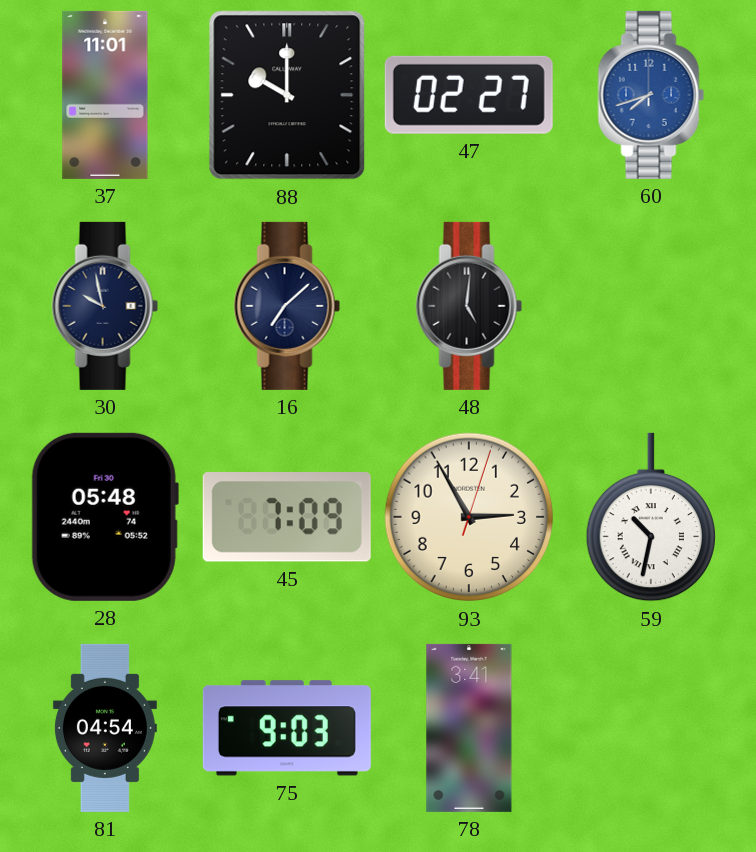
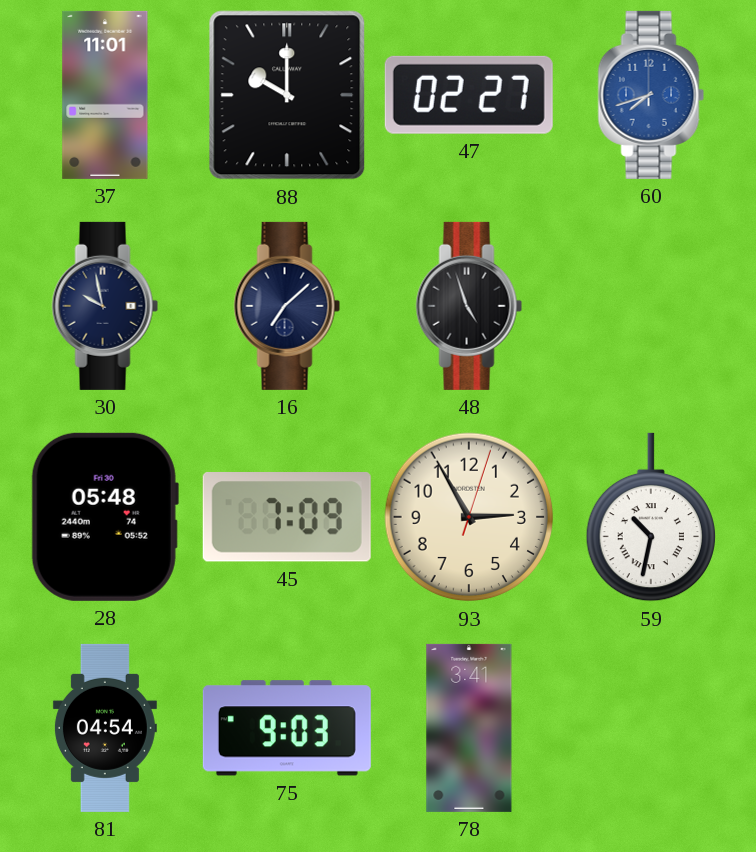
48: 5:01 -> 4:57 (469, 306)
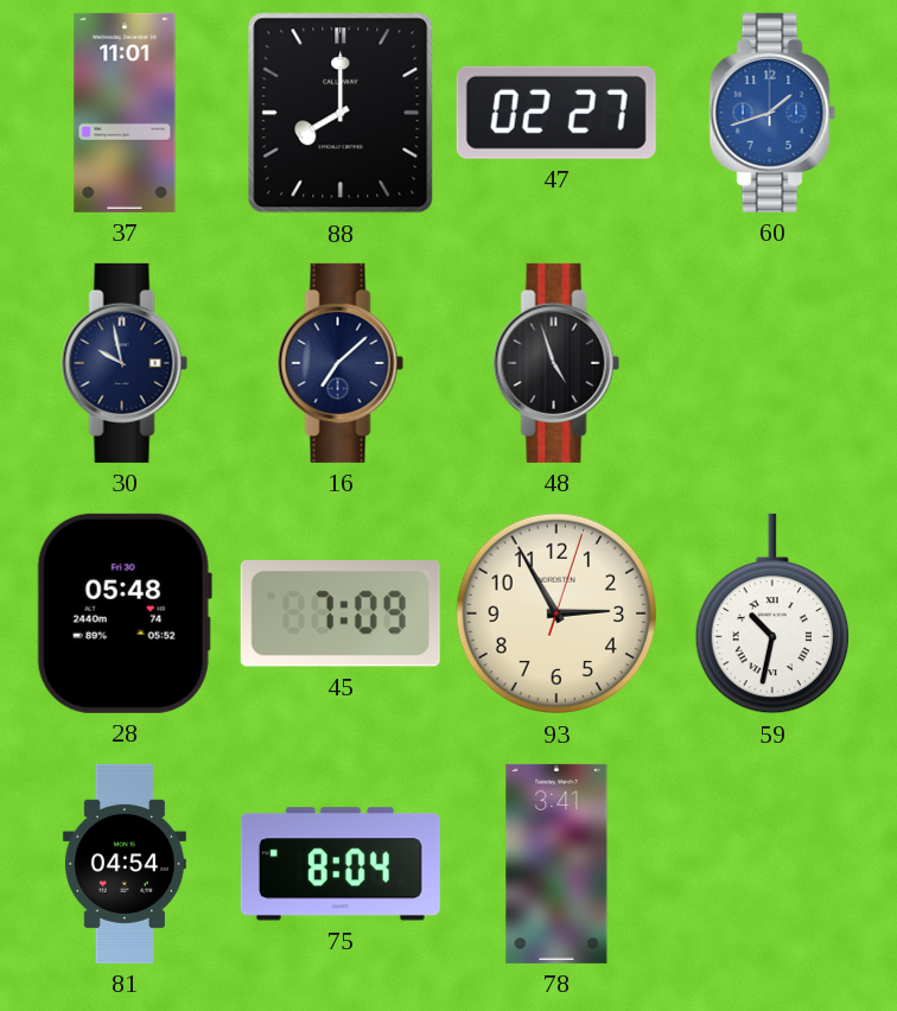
88: 10:00 -> 8:00 (341, 113)
60: 7:42 -> 1:42 (772, 113)
75: 9:03 -> 8:04 (341, 864)
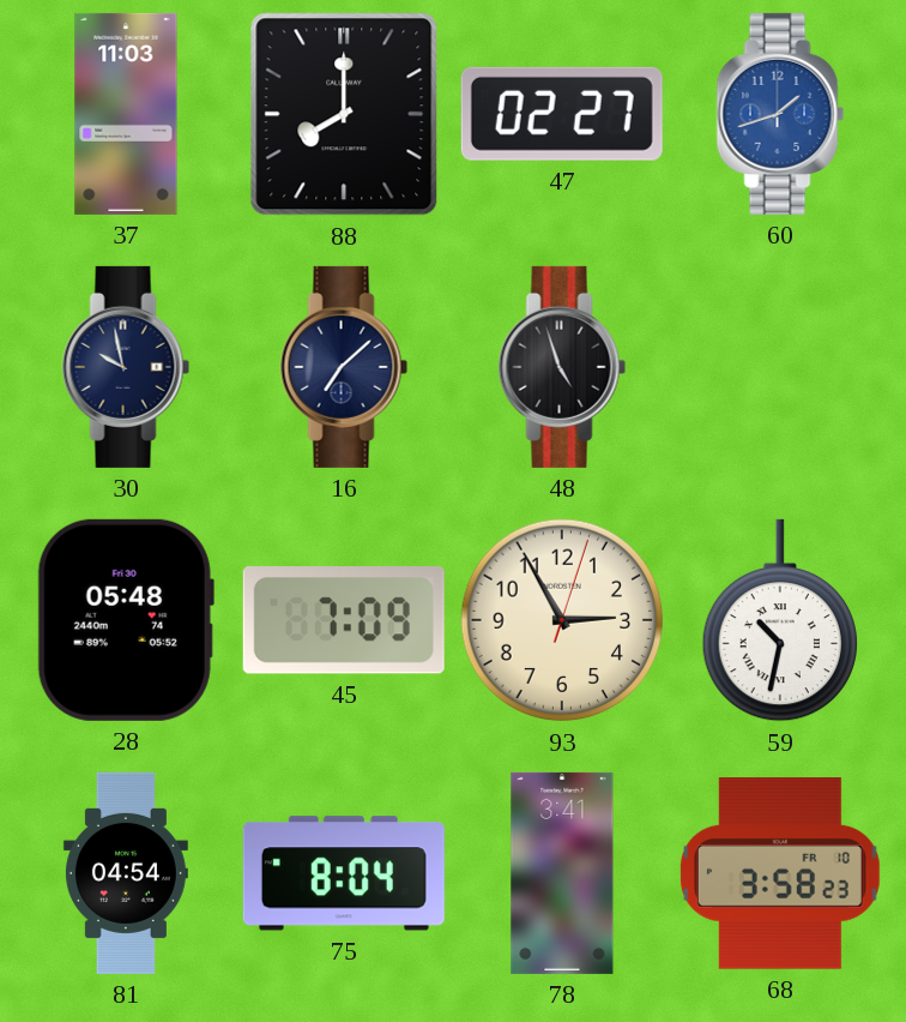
37: 11:01 -> 11:03 (126, 114)
68: none -> 3:58 (780, 873)
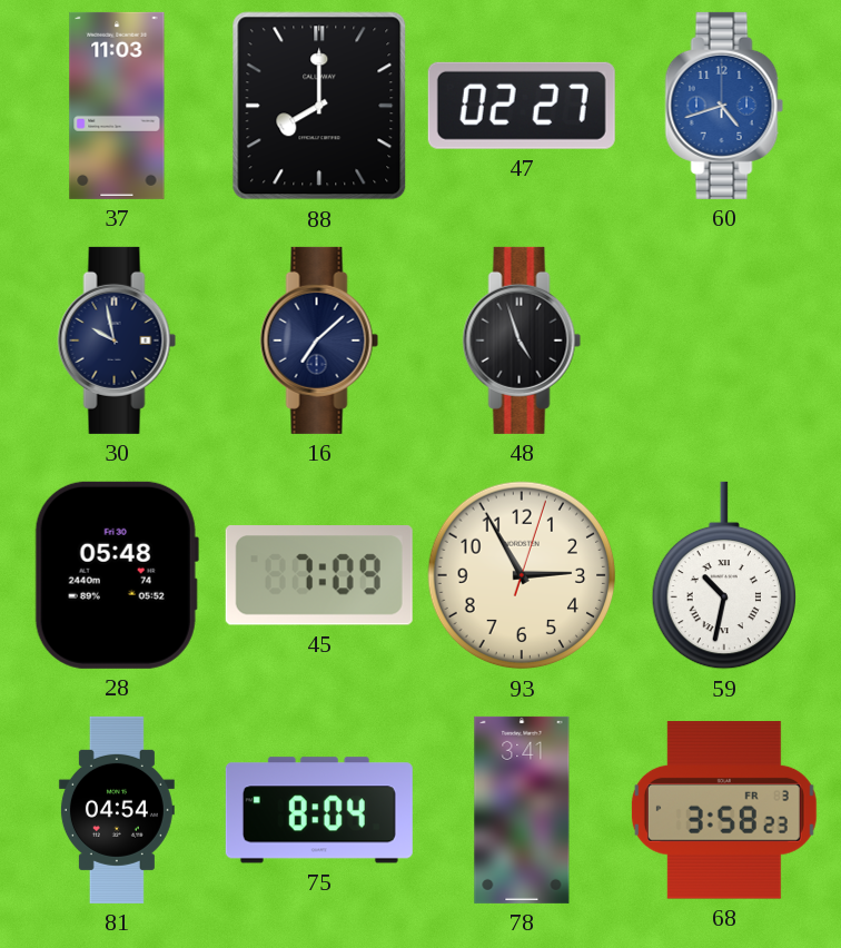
60: 1:42 -> 4:42 (724, 106)
68 date: FR 10 -> FR 3 (724, 810)
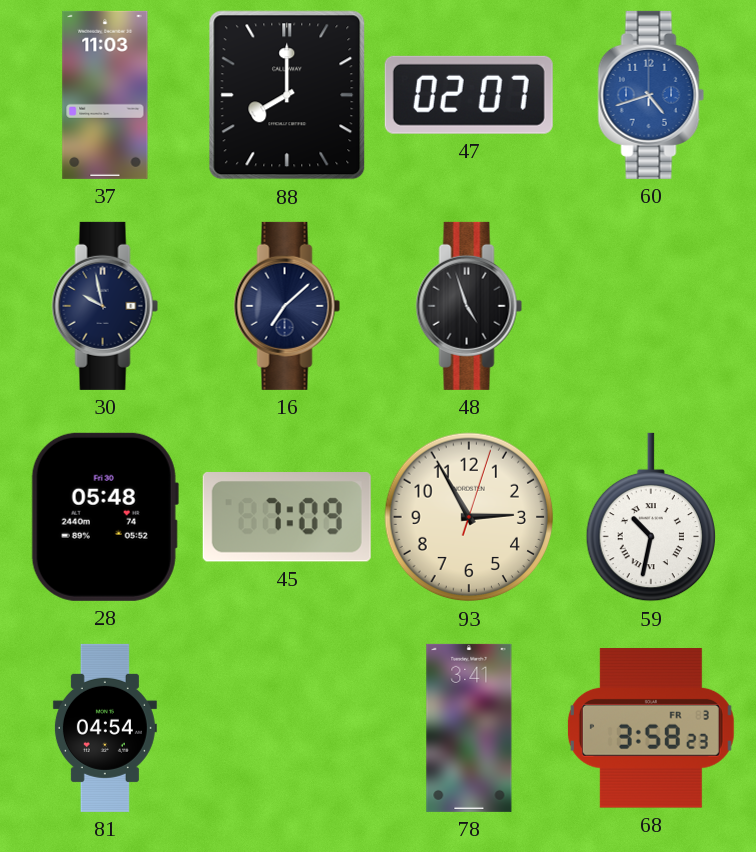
47: 02:27 -> 02:07 (469, 95)
75: 8:04 -> none (319, 810)
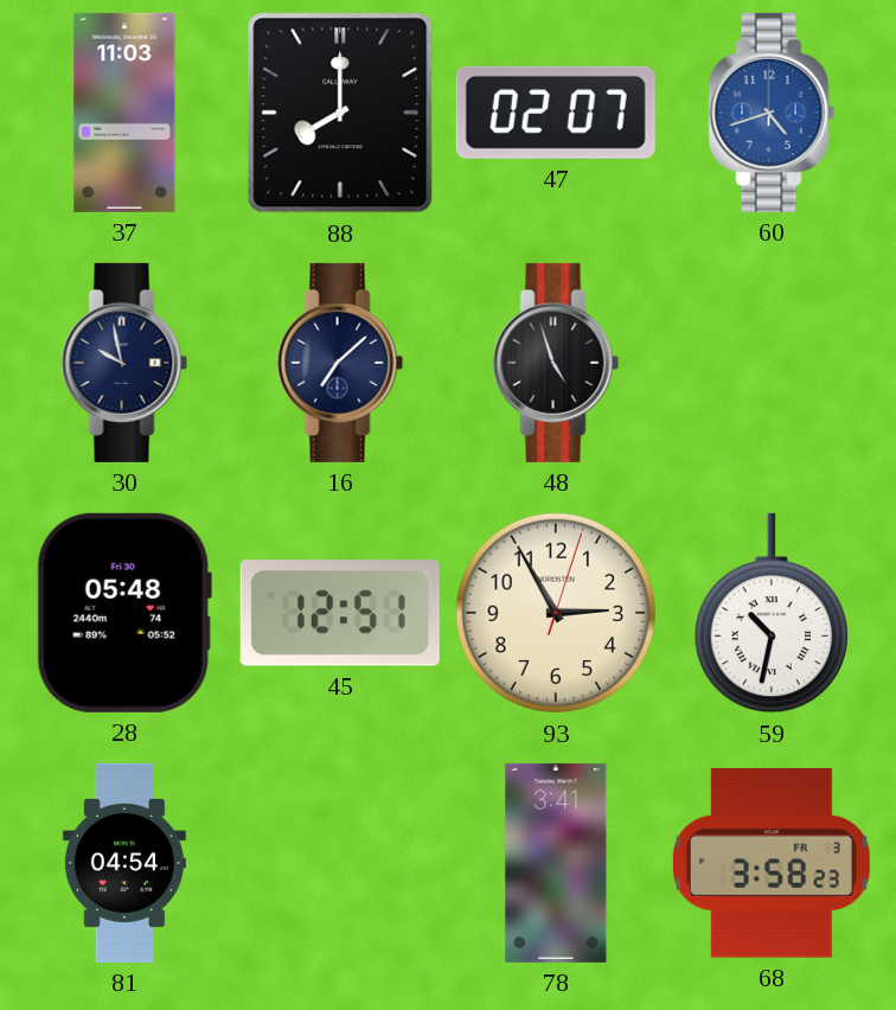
45: 7:09 -> 12:51 (340, 614)
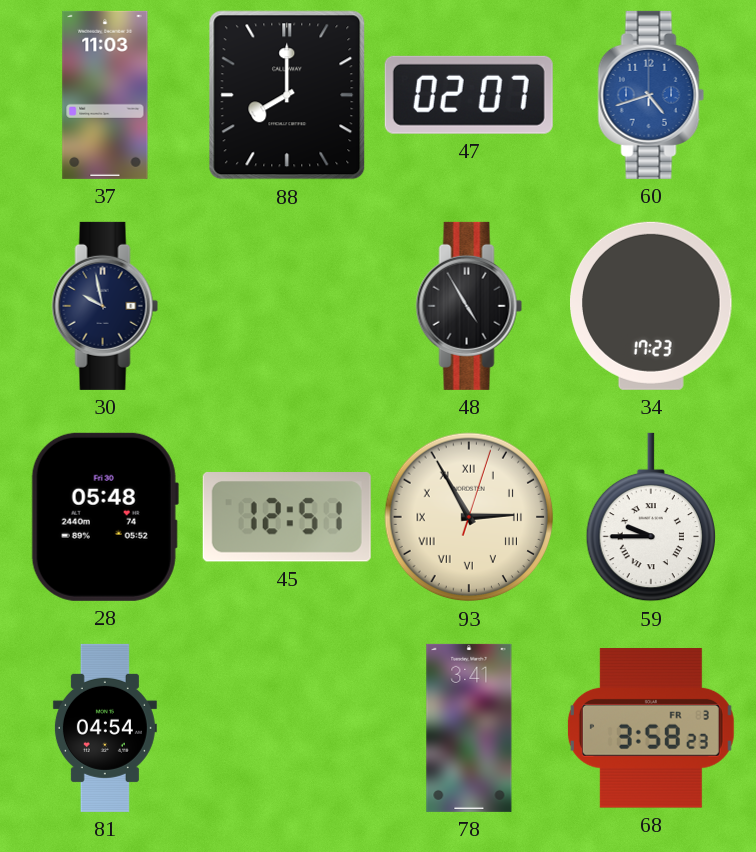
16: 7:08 -> none (340, 363)
48: 4:57 -> 4:55 (469, 306)
34: none -> 17:23 (652, 306)
93 numerals: Arabic -> Roman (469, 517)
59: 10:32 -> 9:45 (650, 517)
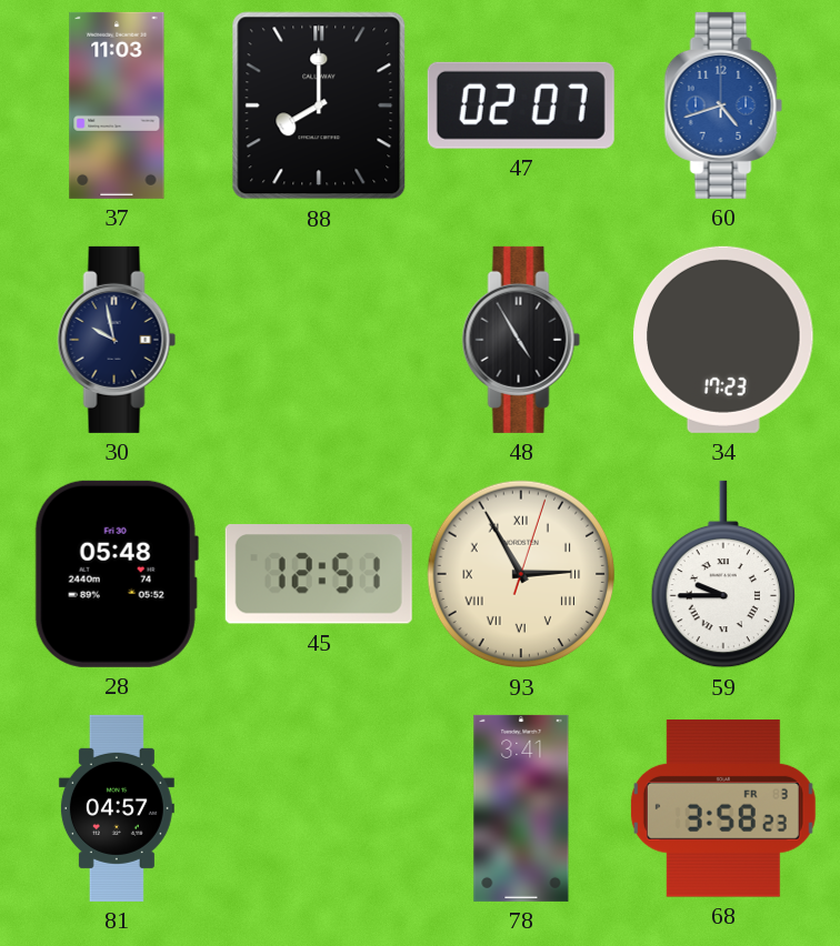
81: 04:54 -> 04:57 (117, 808)
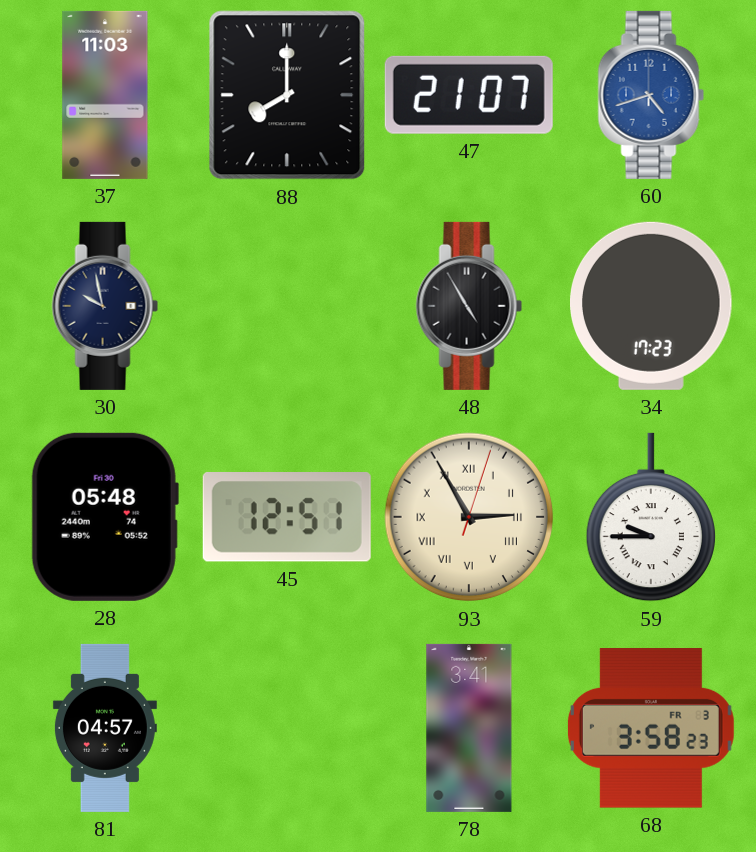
47: 02:07 -> 21:07 (469, 95)
